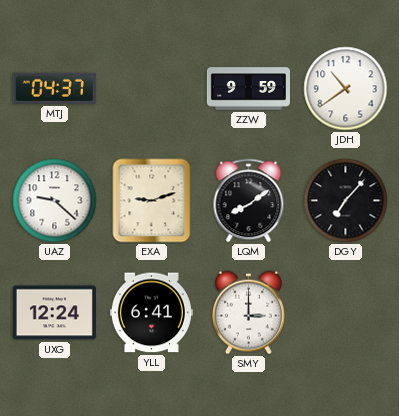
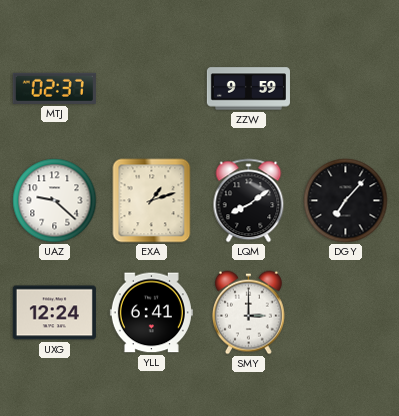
MTJ: 04:37 -> 02:37 (54, 88)
JDH: 10:39 -> none (346, 89)
EXA: 9:12 -> 1:12 (152, 201)
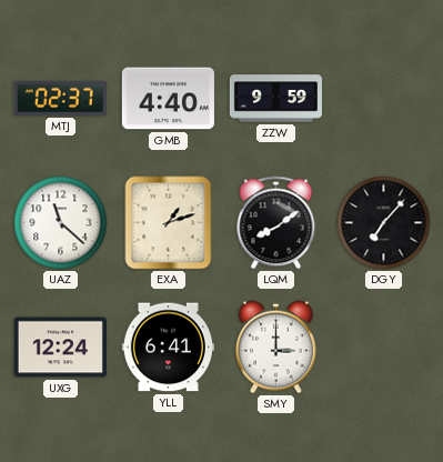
GMB: none -> 4:40 (168, 99)
UAZ: 9:22 -> 11:22 (61, 223)
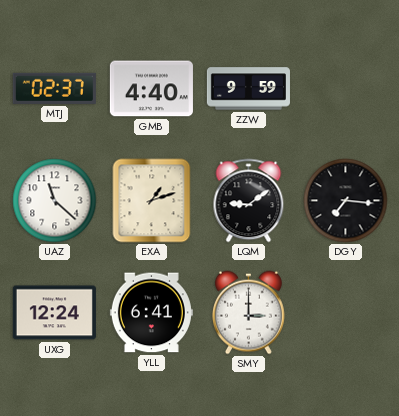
LQM: 8:09 -> 9:09 (249, 201)
DGY: 7:07 -> 7:16 (346, 201)
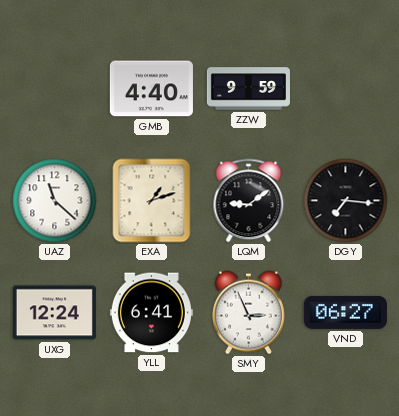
MTJ: 02:37 -> none (54, 88)
SMY: 3:00 -> 2:56 (248, 313)
VND: none -> 06:27 (345, 312)
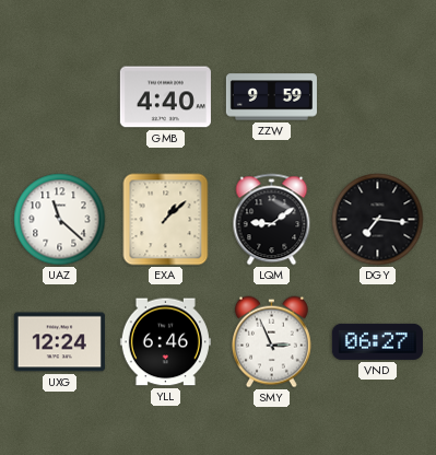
EXA: 1:12 -> 1:08 (166, 220)
YLL: 6:41 -> 6:46 (165, 342)
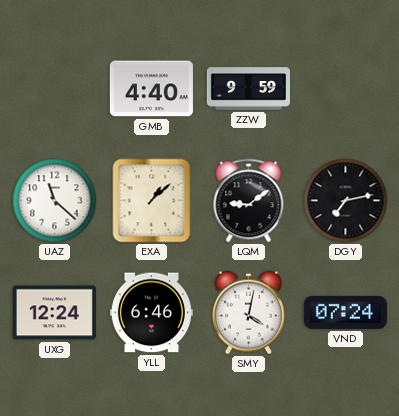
DGY: 7:16 -> 7:13 (346, 201)
SMY: 2:56 -> 4:02 (248, 313)
VND: 06:27 -> 07:24 (345, 312)
